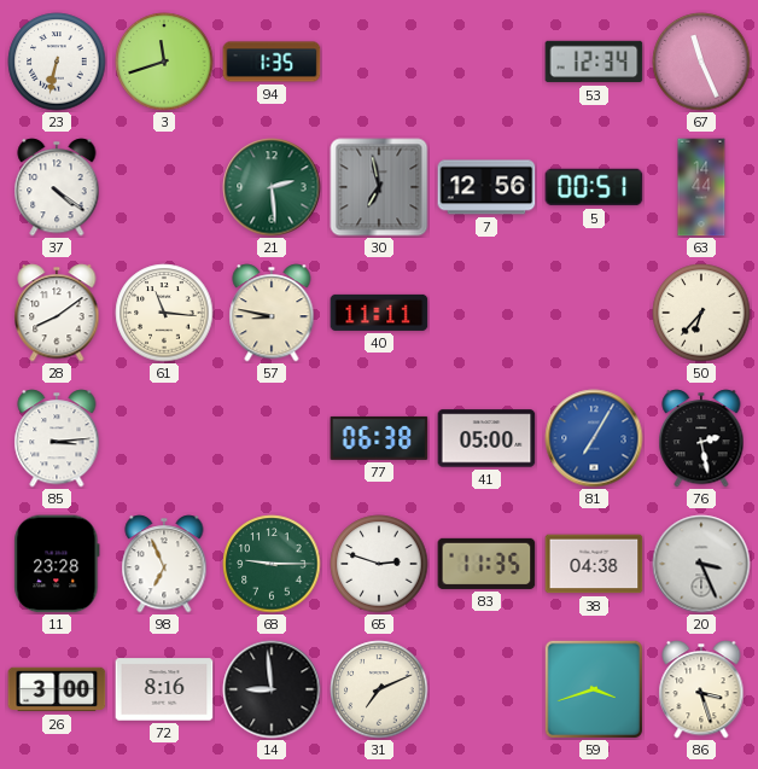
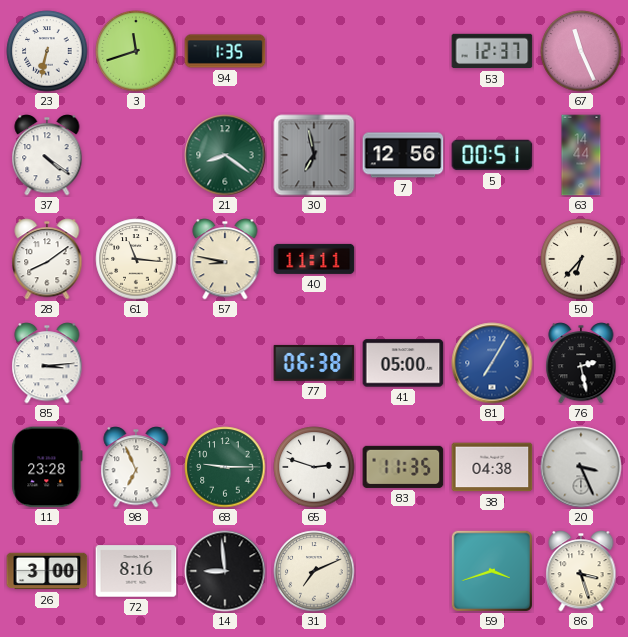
53: 12:34 -> 12:37 (492, 51)
21: 2:29 -> 8:21 (225, 155)
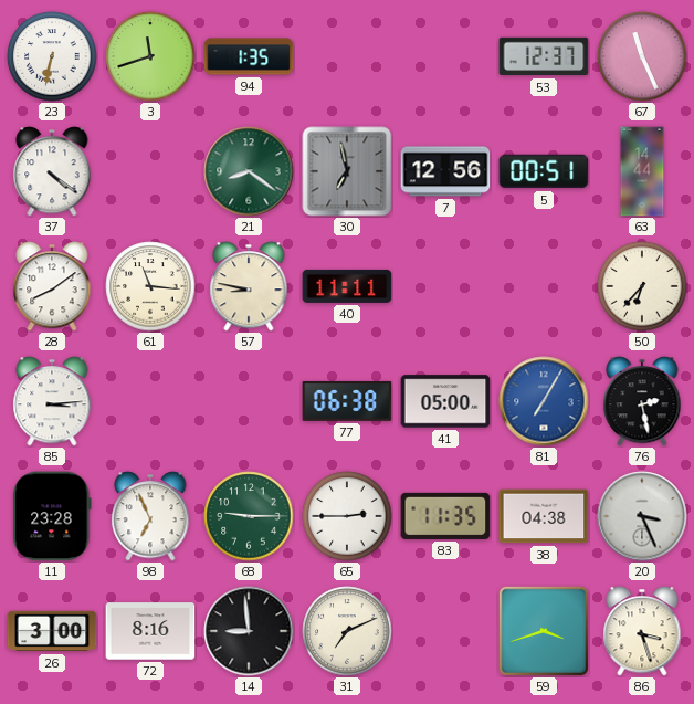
65: 2:48 -> 2:45 (347, 516)
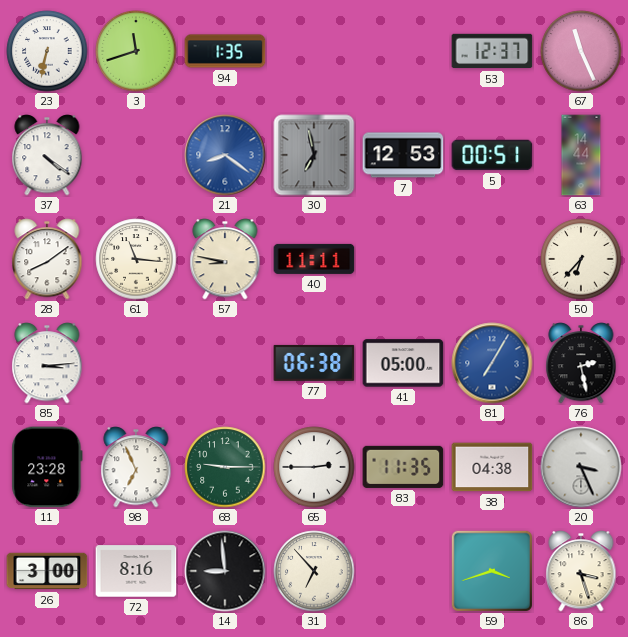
21 dial: green -> blue (225, 155)
7: 12:56 -> 12:53 (403, 155)
31: 7:11 -> 6:53 (314, 571)
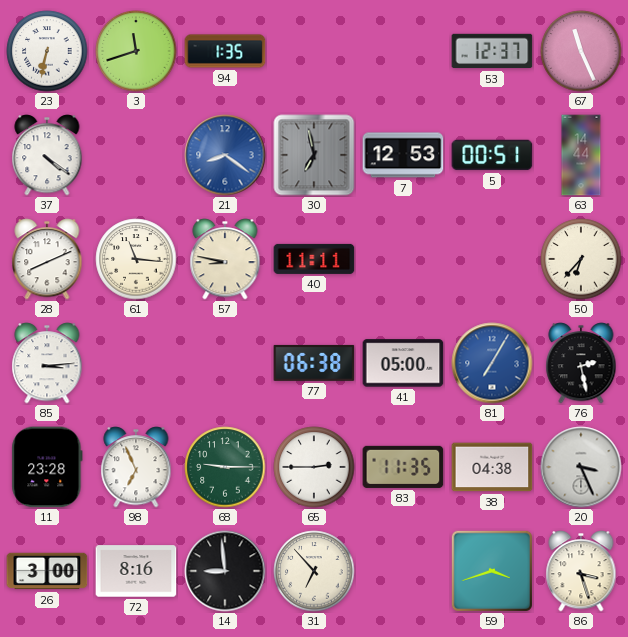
28: 8:09 -> 8:11 (47, 259)
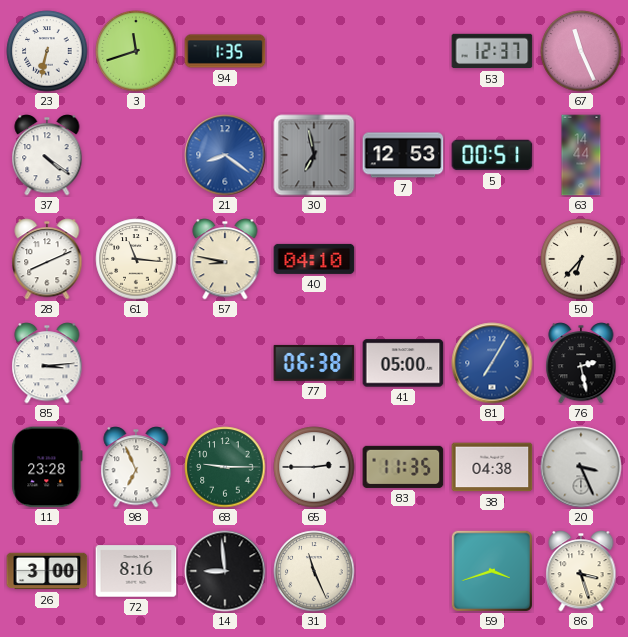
40: 11:11 -> 04:10 (314, 259)
31: 6:53 -> 11:26 (314, 571)
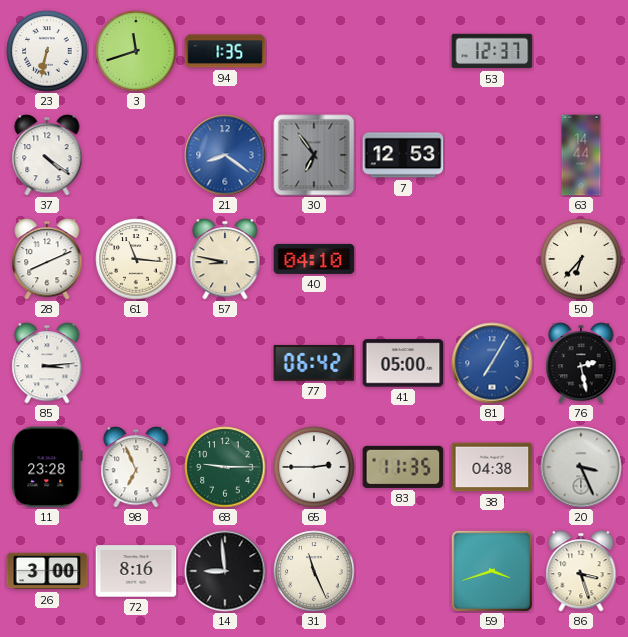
67: 11:26 -> none (581, 51)
30: 6:58 -> 6:54 (314, 155)
5: 00:51 -> none (492, 155)
77: 06:38 -> 06:42 (314, 363)
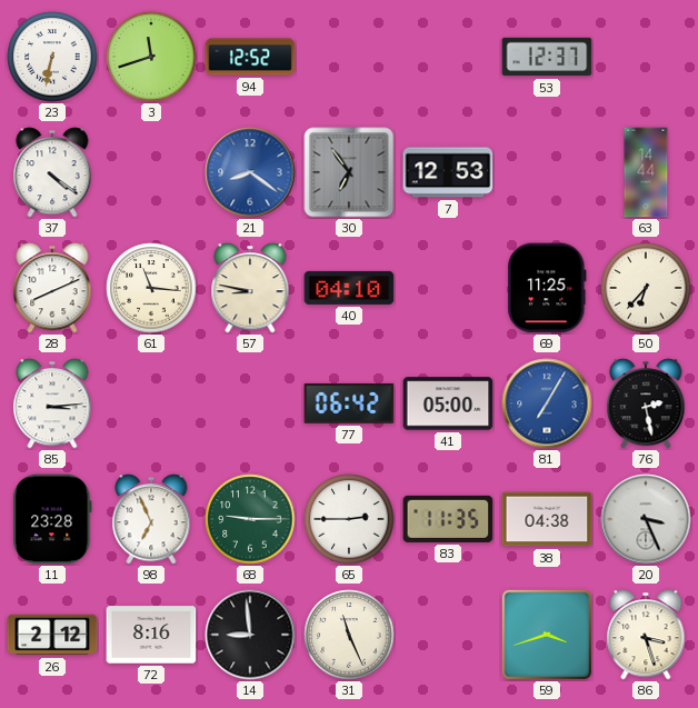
94: 1:35 -> 12:52 (250, 57)
69: none -> 11:25 (547, 288)
26: 3:00 -> 2:12 (52, 635)
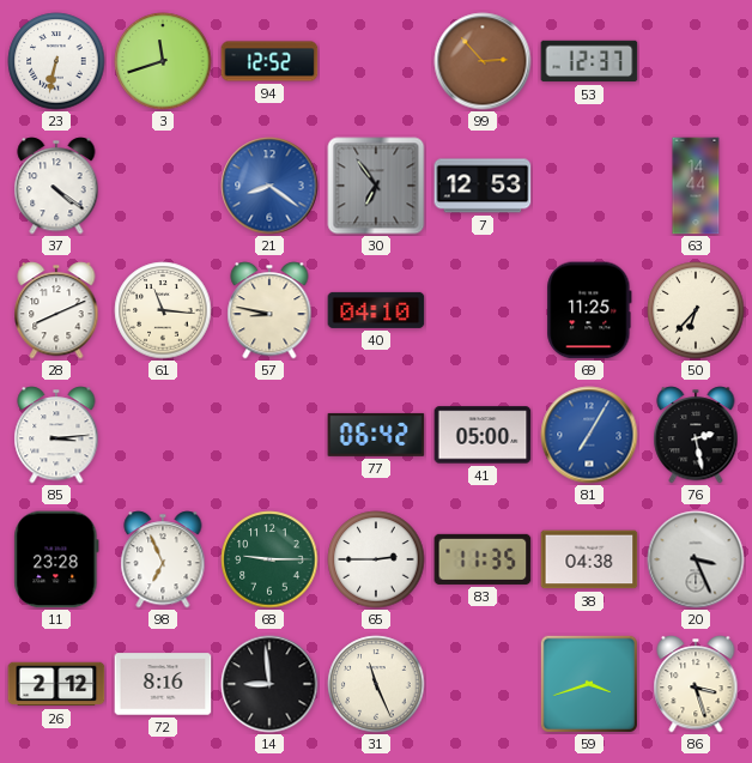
99: none -> 2:53 (483, 61)
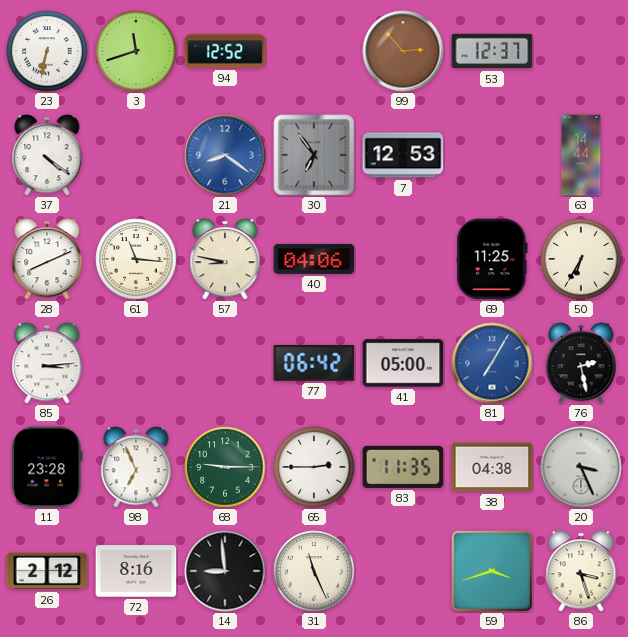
40: 04:10 -> 04:06 (314, 259)
50: 6:37 -> 6:35 (581, 259)
